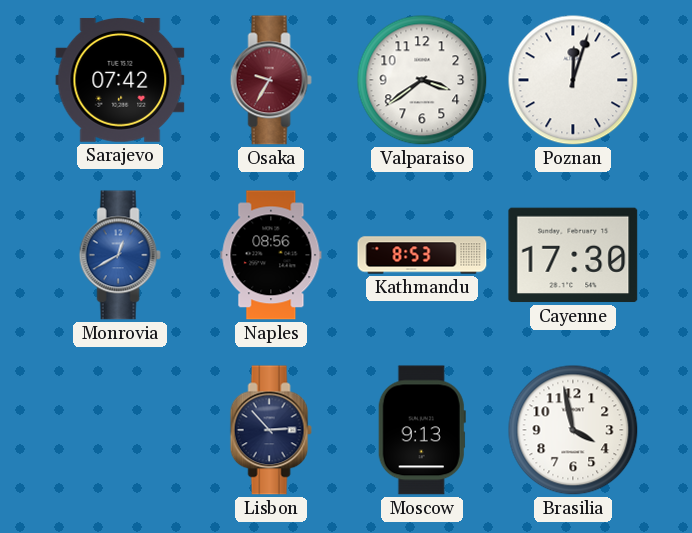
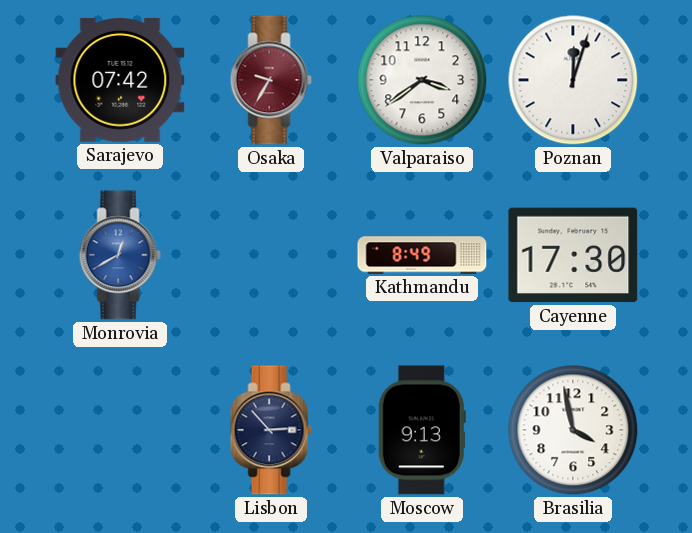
Naples: 08:56 -> none (271, 255)
Kathmandu: 8:53 -> 8:49 (422, 255)
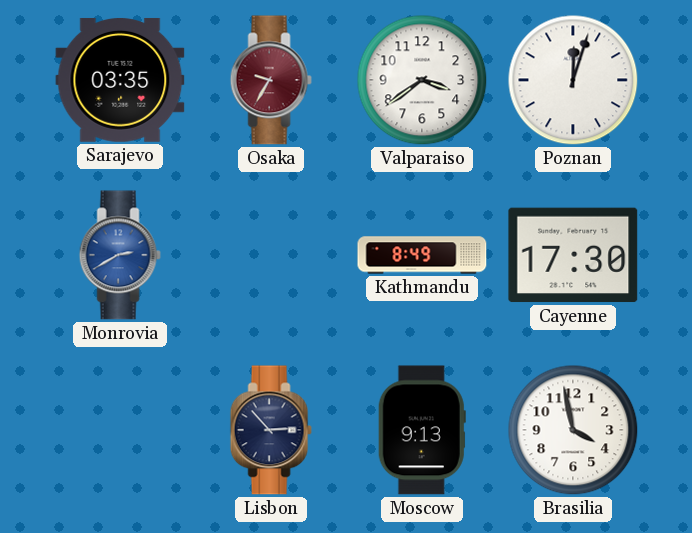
Sarajevo: 07:42 -> 03:35 (120, 80)
Monrovia: 12:40 -> 2:40 (120, 255)
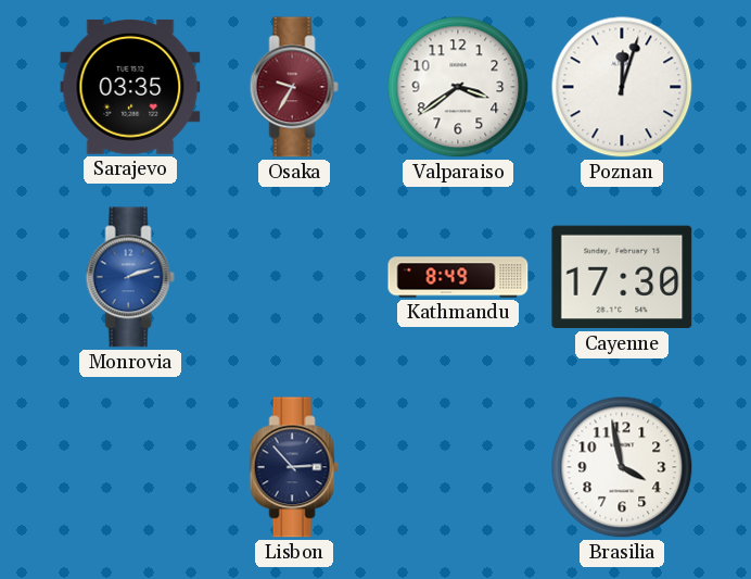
Monrovia: 2:40 -> 2:12 (130, 277)
Moscow: 9:13 -> none (422, 430)
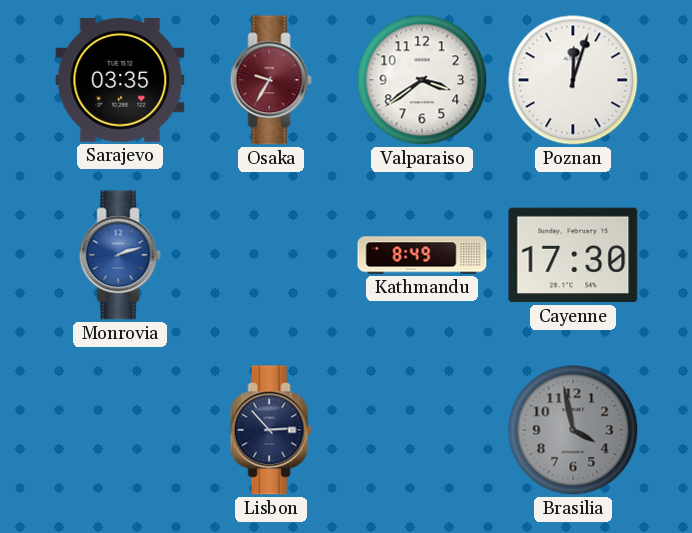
Brasilia dial: white -> grey (573, 430)
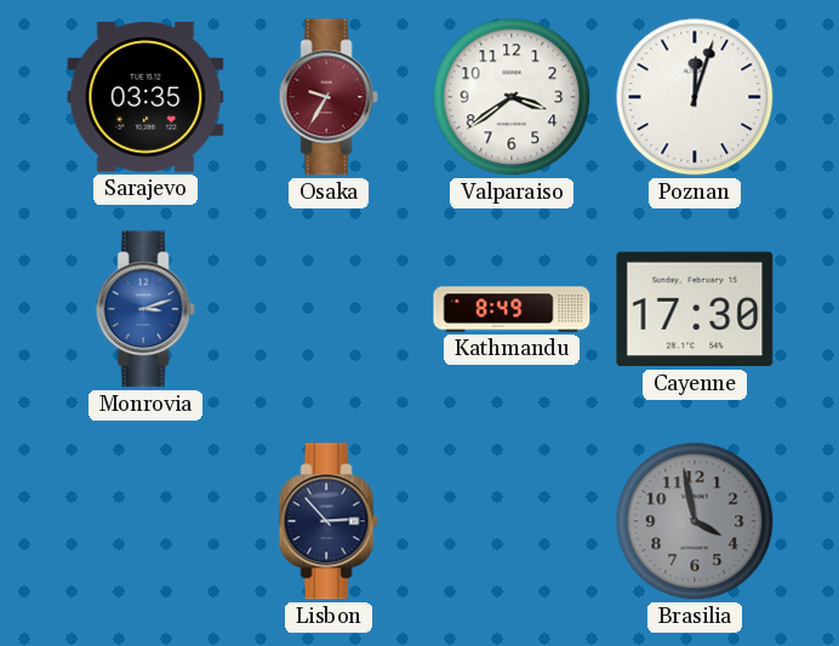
Monrovia: 2:12 -> 3:12 (145, 309)
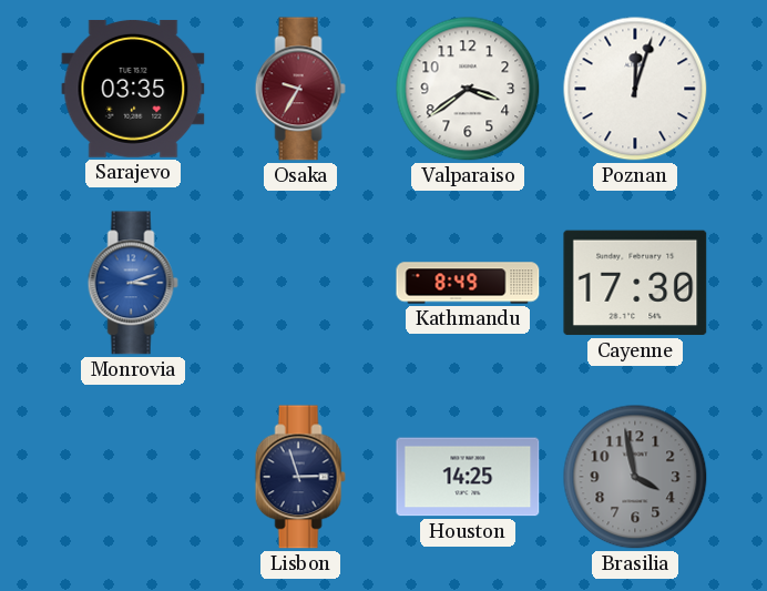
Lisbon: 2:53 -> 2:57 (300, 477)
Houston: none -> 14:25 (468, 477)
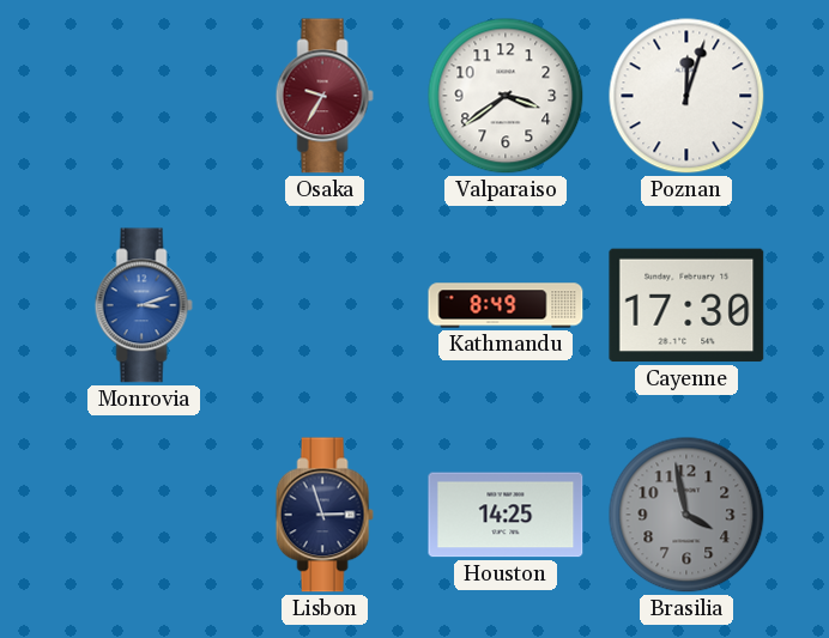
Sarajevo: 03:35 -> none (133, 89)
